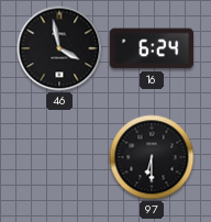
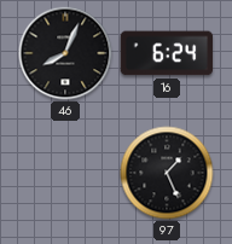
46: 3:58 -> 8:04 (65, 53)
97: 6:30 -> 1:26 (167, 173)
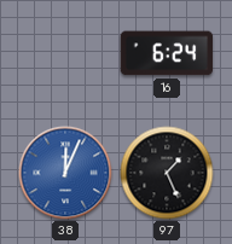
46: 8:04 -> none (65, 53)
38: none -> 12:04 (65, 173)
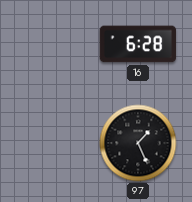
16: 6:24 -> 6:28 (138, 44)
38: 12:04 -> none (65, 173)
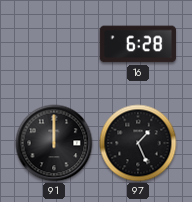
91: none -> 12:00 (54, 143)
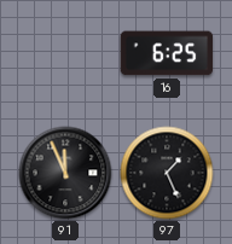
16: 6:28 -> 6:25 (167, 53)
91: 12:00 -> 11:56 (65, 173)
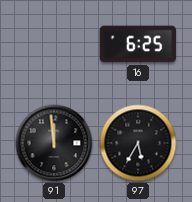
91: 11:56 -> 11:59 (54, 143)
97: 1:26 -> 5:35 (138, 143)
